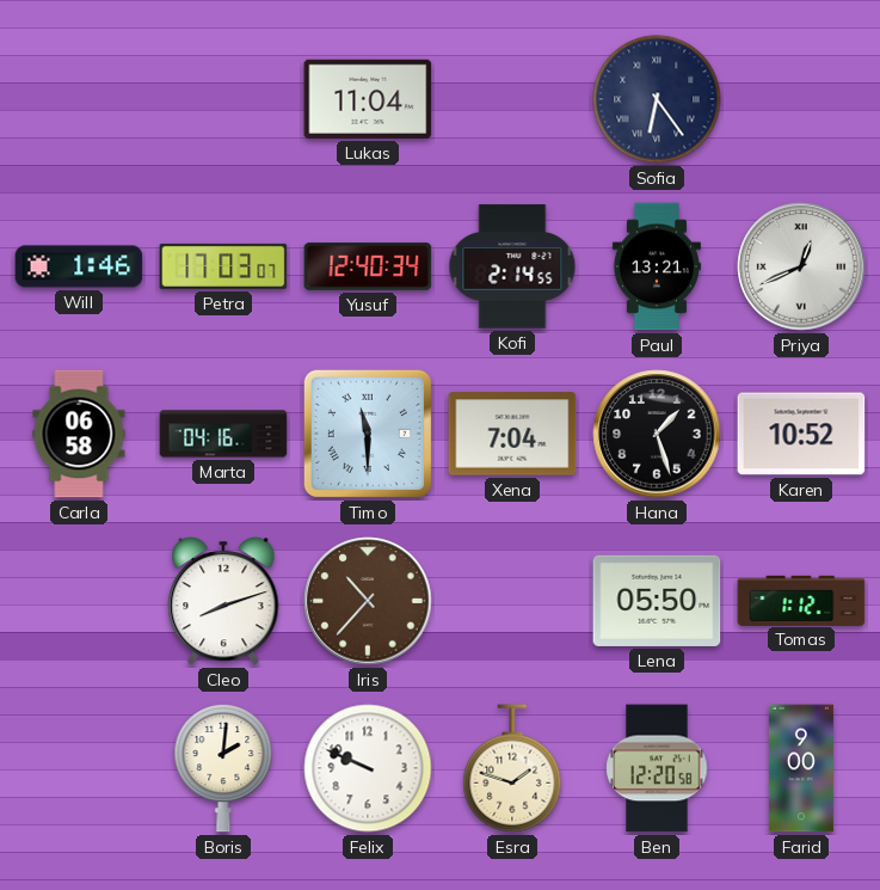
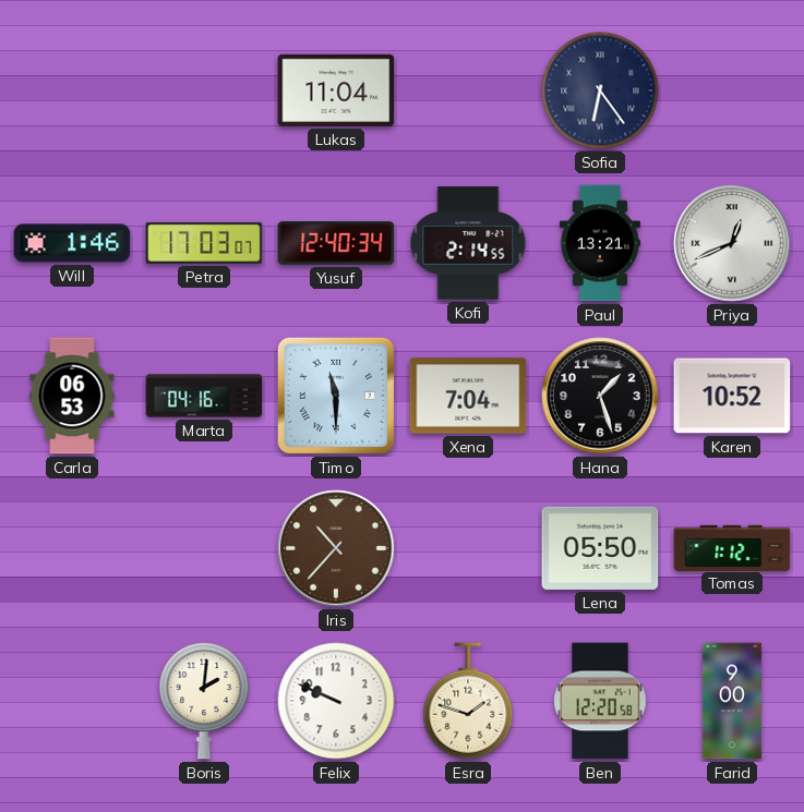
Carla: 06:58 -> 06:53 (72, 396)
Cleo: 8:12 -> none (223, 601)
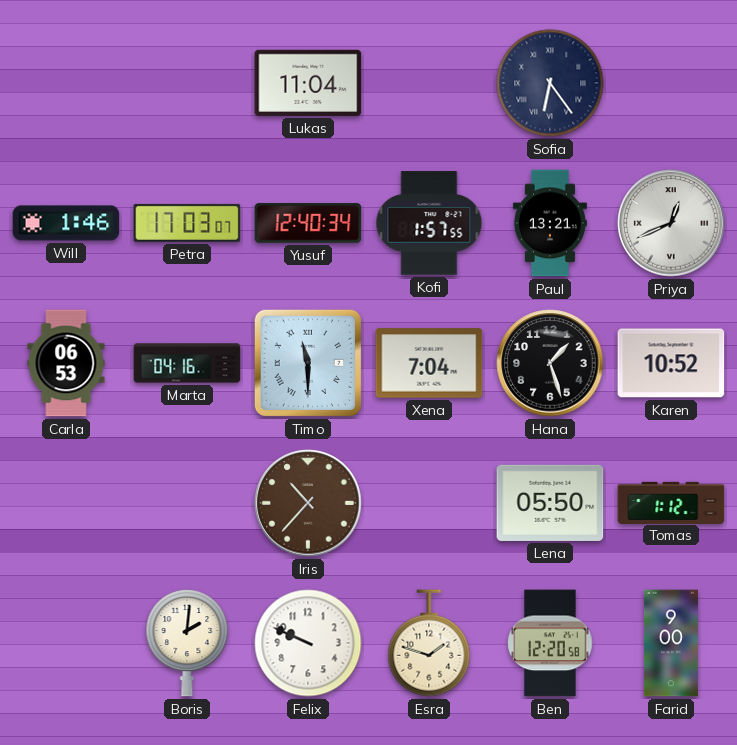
Kofi: 2:14 -> 1:57 (429, 223)
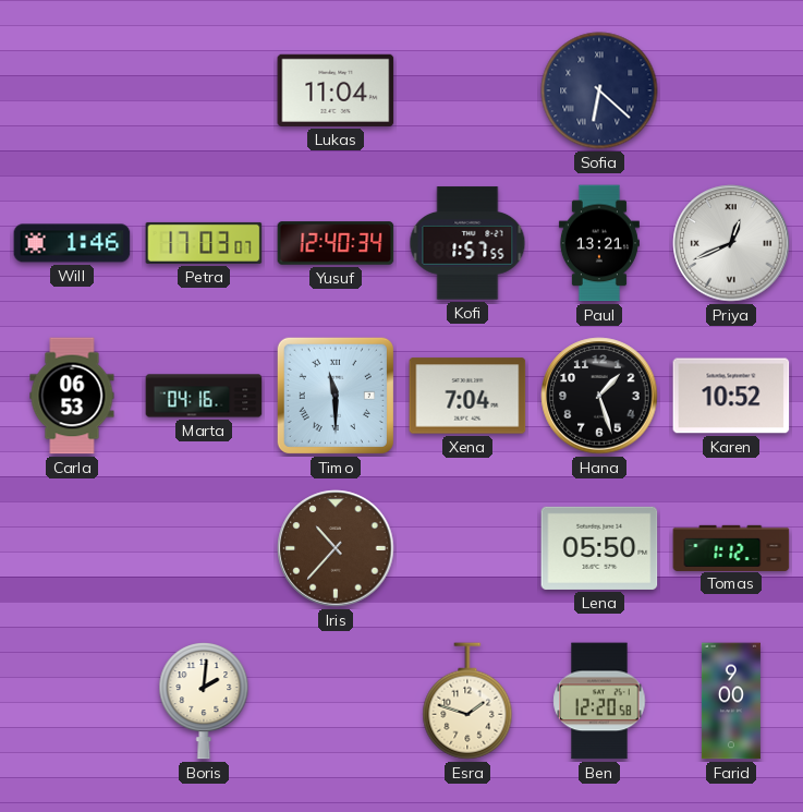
Sofia: 6:24 -> 6:22 (599, 90)
Felix: 9:49 -> none (308, 643)
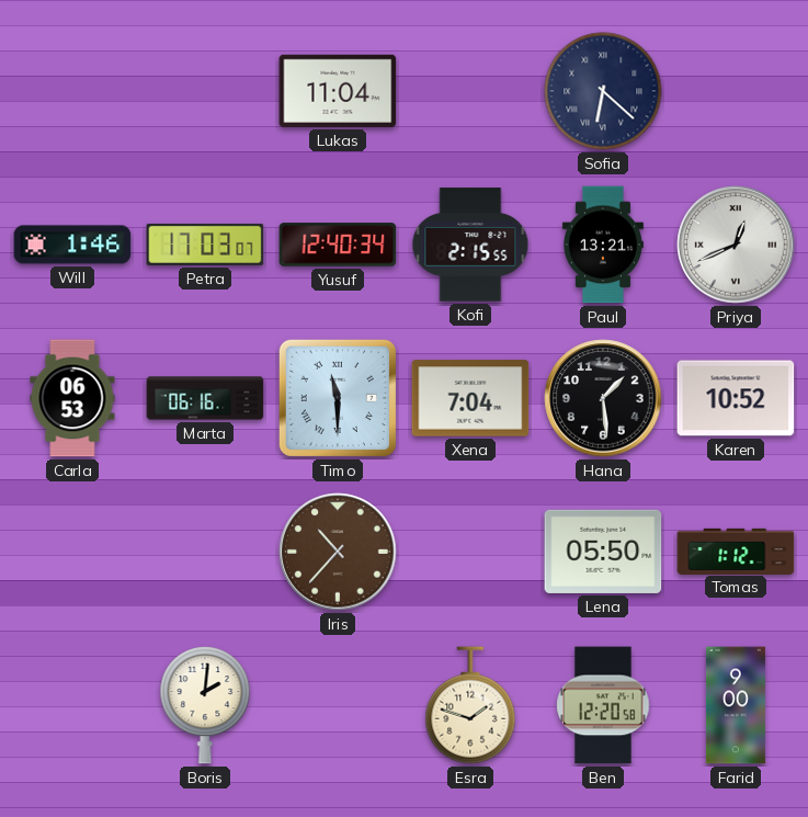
Kofi: 1:57 -> 2:15 (470, 245)
Marta: 04:16 -> 06:16 (205, 398)
Hana: 1:27 -> 1:29 (603, 398)
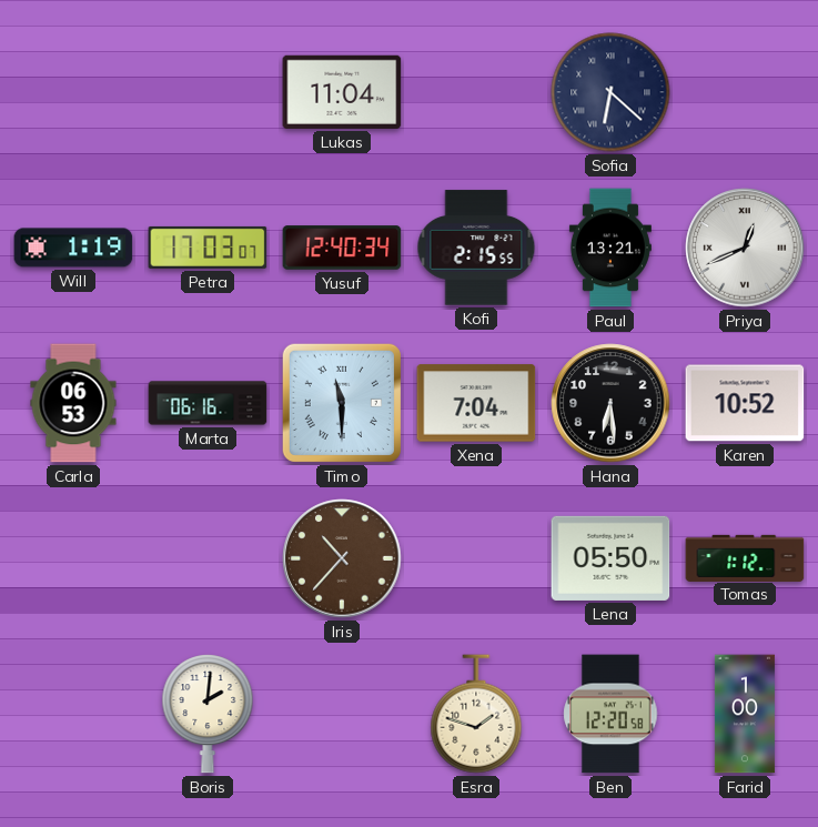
Will: 1:46 -> 1:19 (73, 248)
Hana: 1:29 -> 6:29 (610, 403)
Farid: 9:00 -> 1:00 (745, 714)
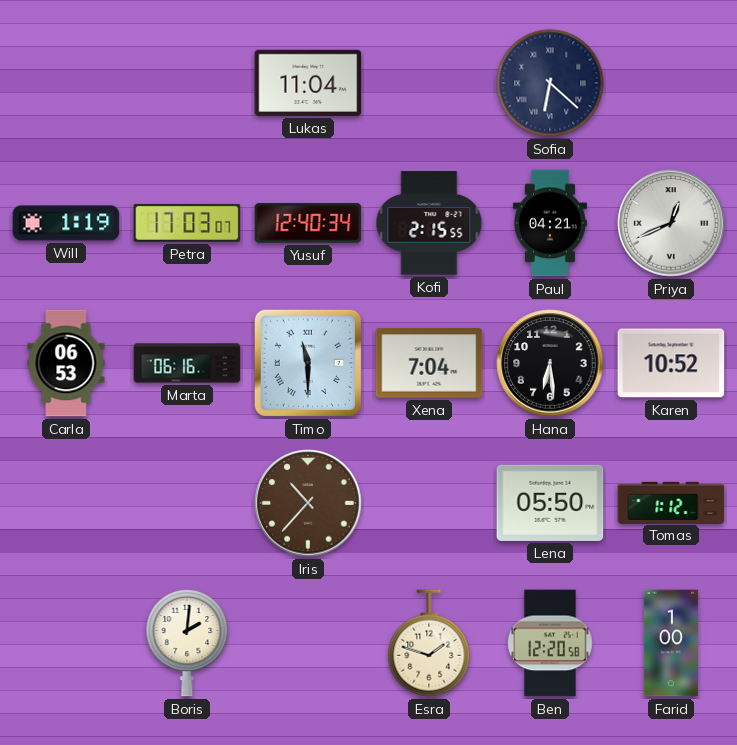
Paul: 13:21 -> 04:21 (550, 223)
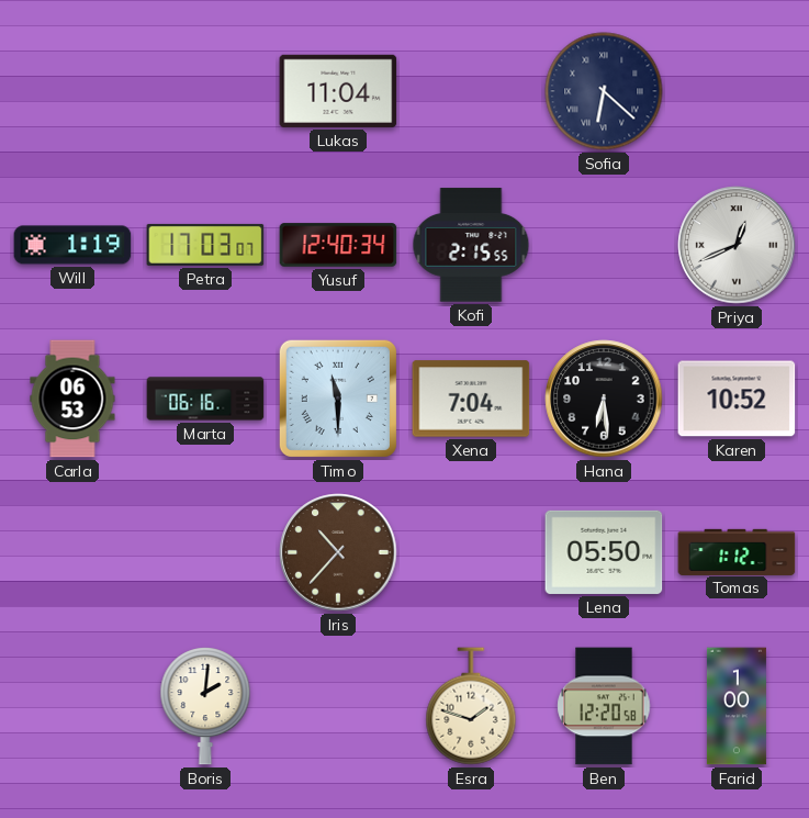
Paul: 04:21 -> none (550, 223)
